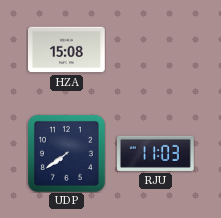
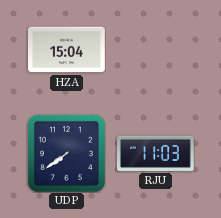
HZA: 15:08 -> 15:04 (67, 50)
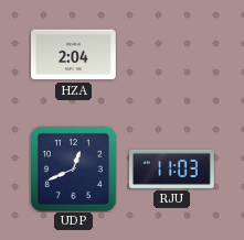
HZA: 15:04 -> 2:04 (74, 55)
UDP: 7:39 -> 12:41 (73, 168)
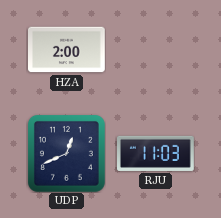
HZA: 2:04 -> 2:00 (67, 50)
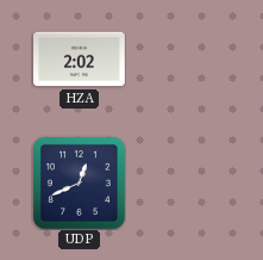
HZA: 2:00 -> 2:02 (80, 60)
RJU: 11:03 -> none (156, 153)
